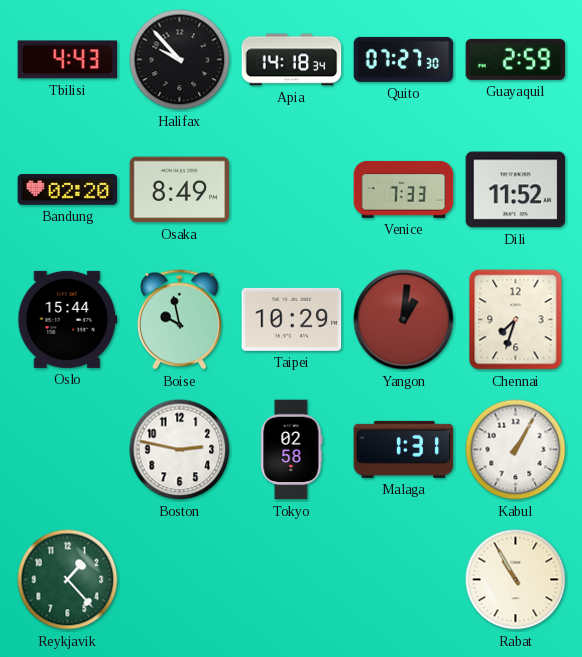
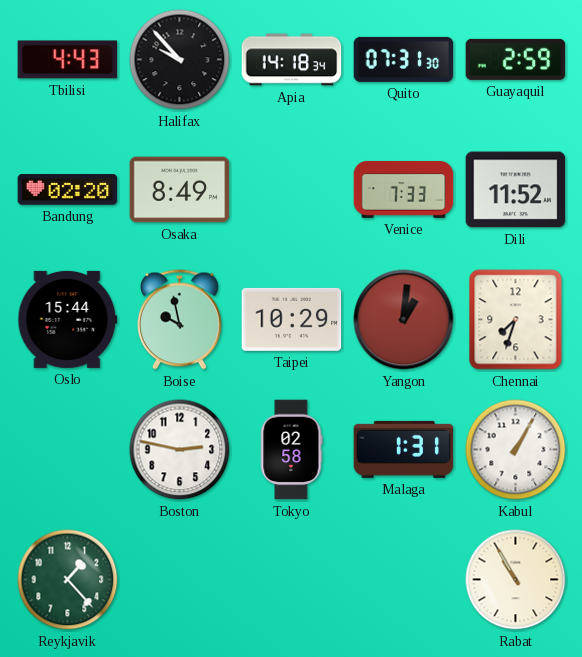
Quito: 07:27 -> 07:31 (404, 59)
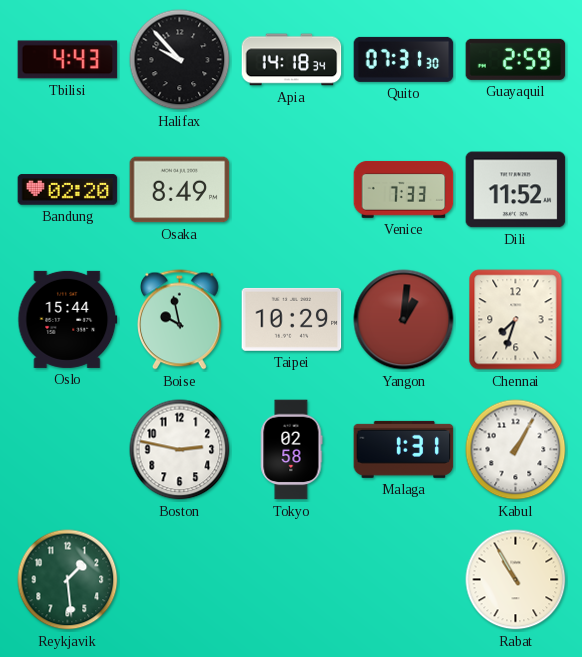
Reykjavik: 1:23 -> 1:29 (68, 580)
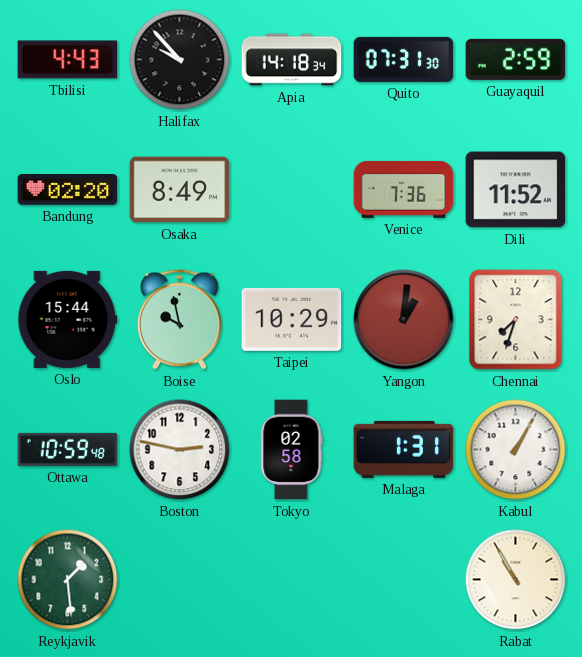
Venice: 7:33 -> 7:36 (404, 189)
Ottawa: none -> 10:59 (68, 449)
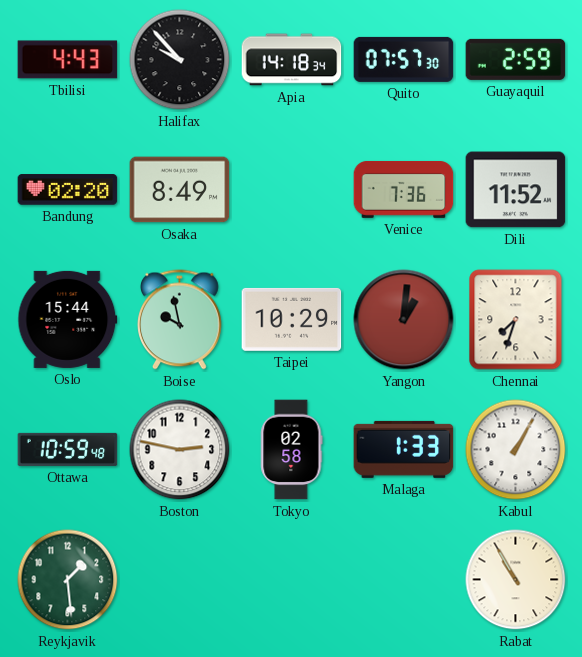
Quito: 07:31 -> 07:57 (404, 59)
Malaga: 1:31 -> 1:33 (404, 449)
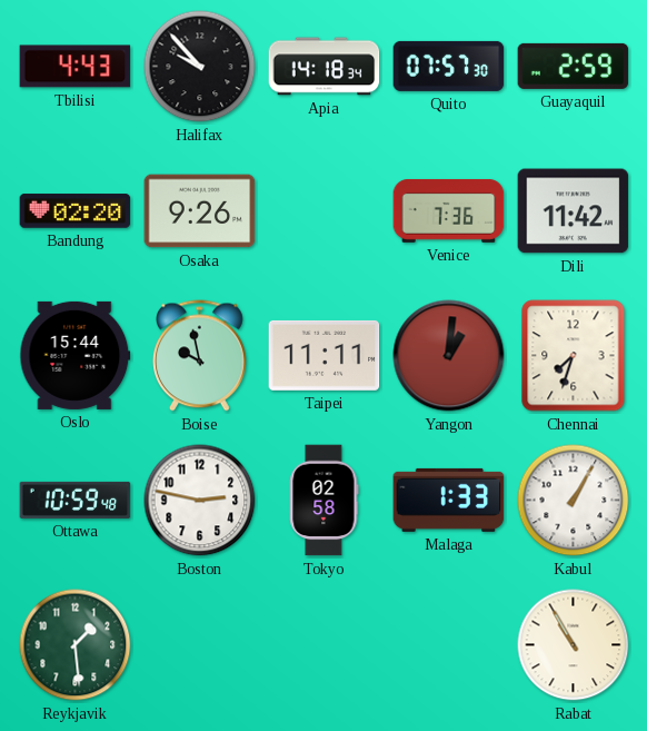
Osaka: 8:49 -> 9:26 (200, 211)
Dili: 11:52 -> 11:42 (574, 211)
Taipei: 10:29 -> 11:11 (325, 355)
